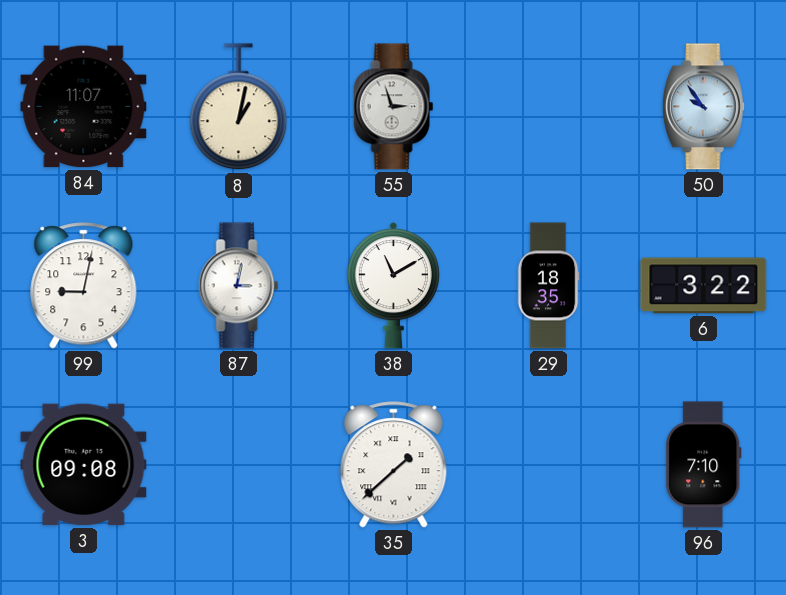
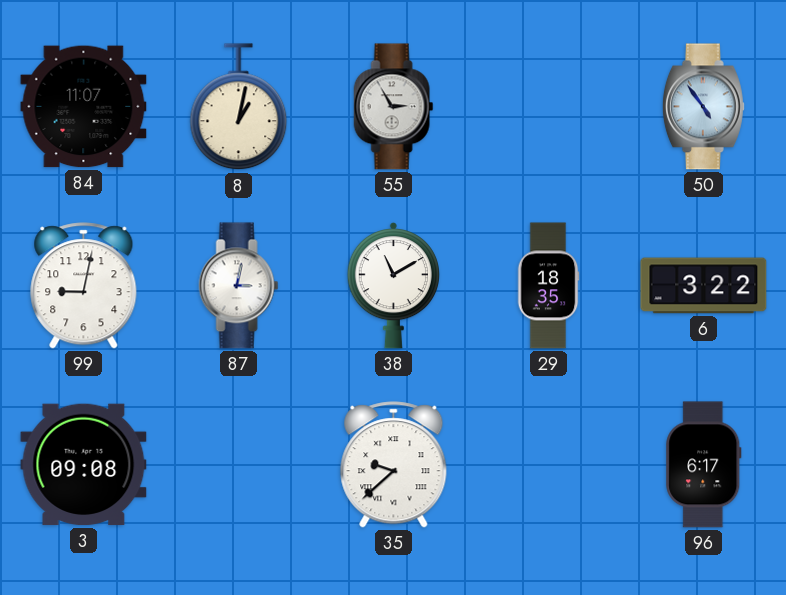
55: 2:57 -> 2:55 (394, 107)
50: 9:54 -> 4:54 (703, 107)
35: 1:38 -> 9:38 (394, 465)
96: 7:10 -> 6:17 (704, 465)
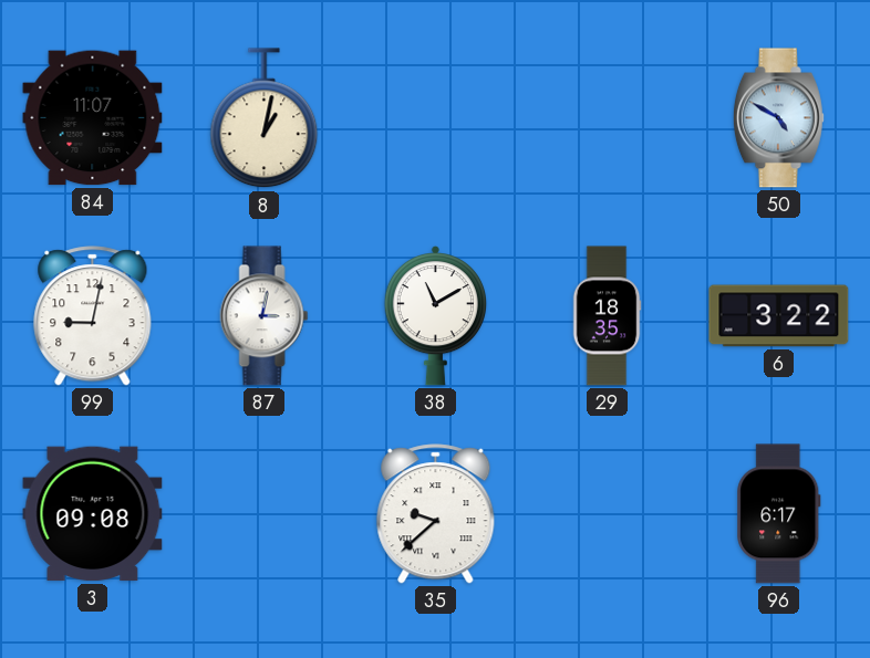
55: 2:55 -> none (394, 107)
50: 4:54 -> 4:50 (778, 118)
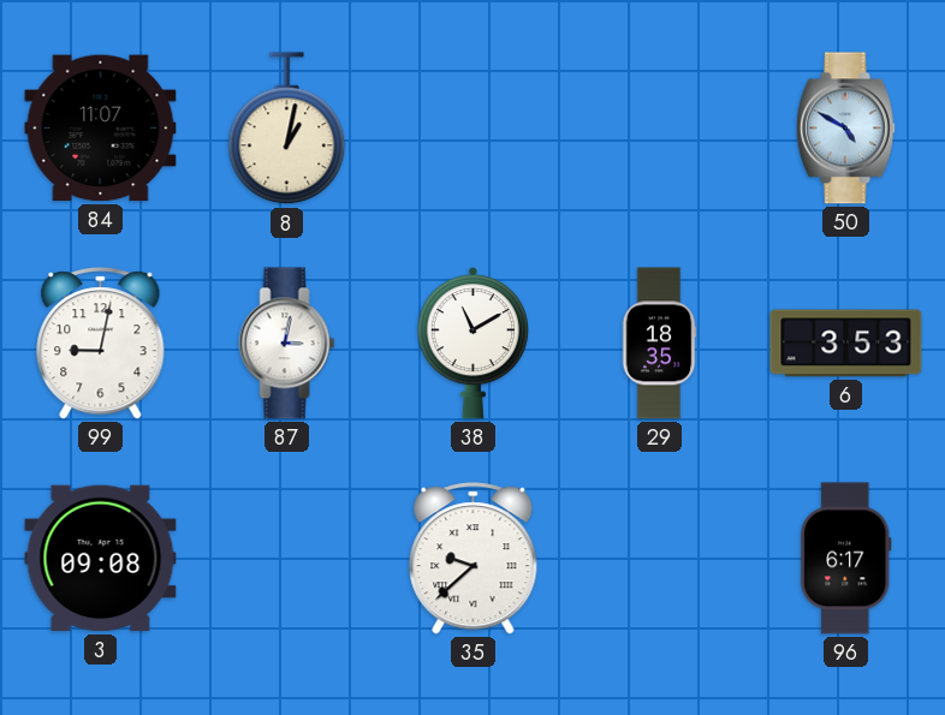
6: 3:22 -> 3:53 (846, 344)
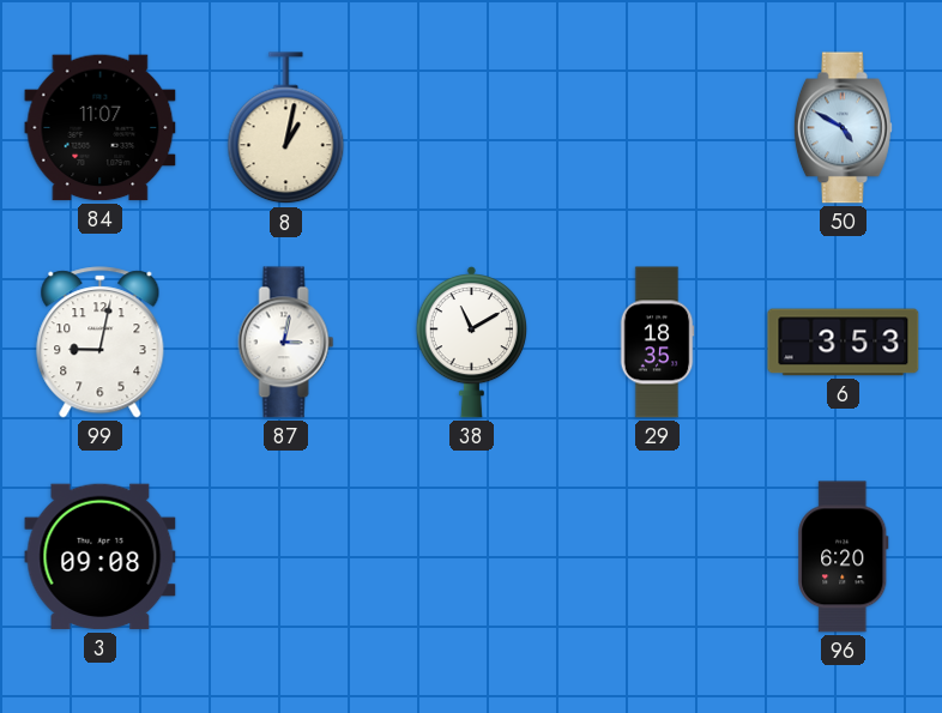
35: 9:38 -> none (474, 559)
96: 6:17 -> 6:20 (844, 557)
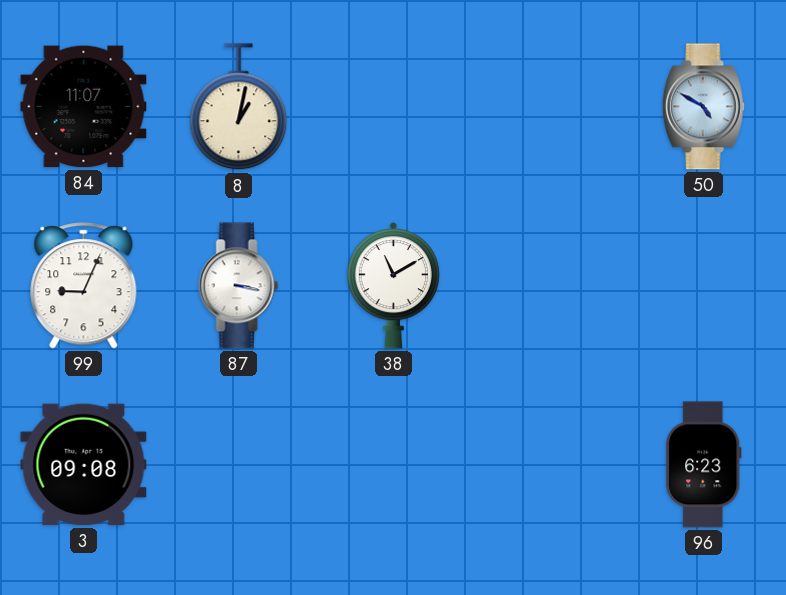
99: 9:02 -> 9:04 (84, 286)
87: 3:02 -> 3:17 (239, 286)
29: 18:35 -> none (657, 343)
6: 3:53 -> none (844, 343)
96: 6:20 -> 6:23 (704, 465)
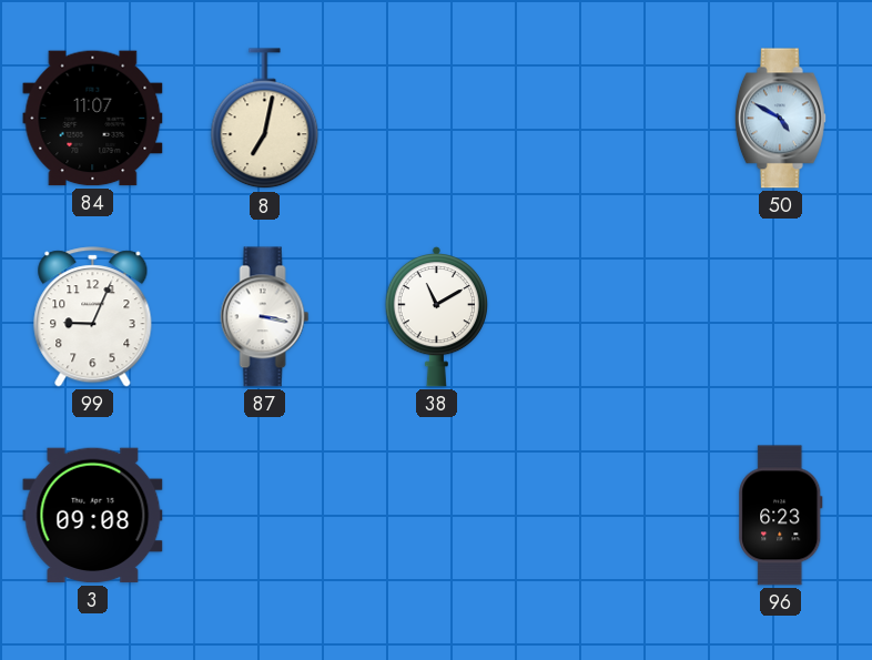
8: 1:02 -> 7:02 (265, 119)
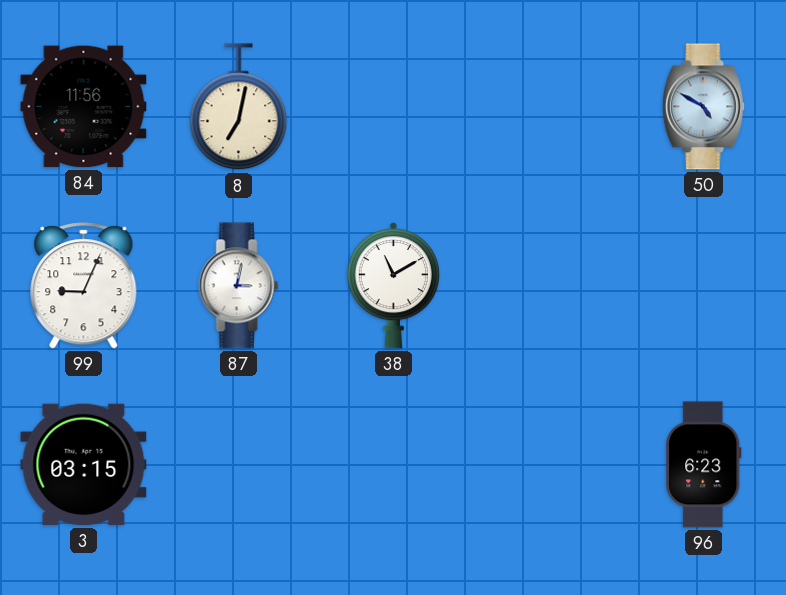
84: 11:07 -> 11:56 (84, 107)
87: 3:17 -> 3:02 (239, 286)
3: 09:08 -> 03:15 (84, 465)
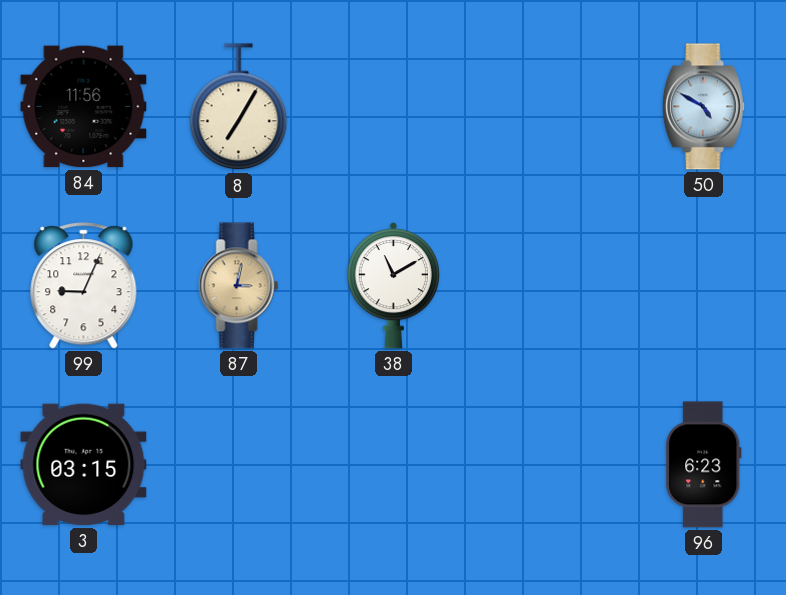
8: 7:02 -> 7:05 (239, 107)
87 dial: white -> champagne (239, 286)
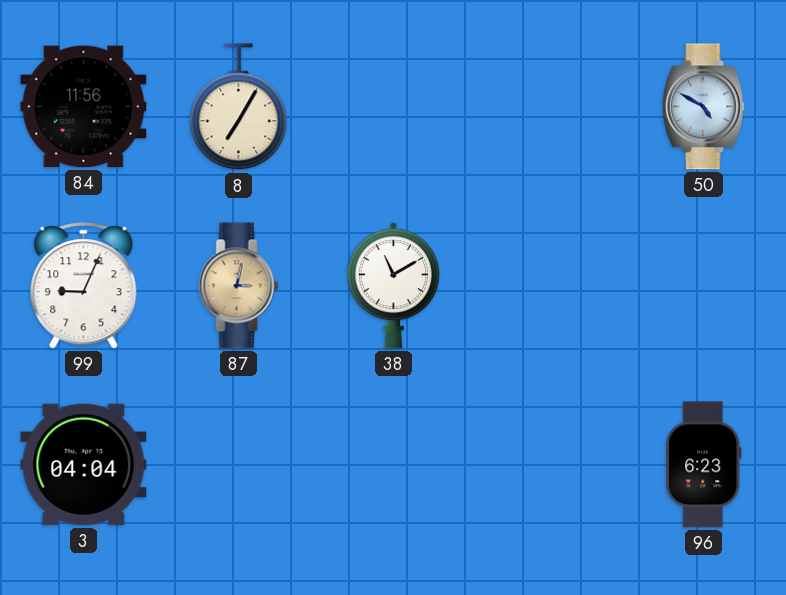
3: 03:15 -> 04:04 (84, 465)
